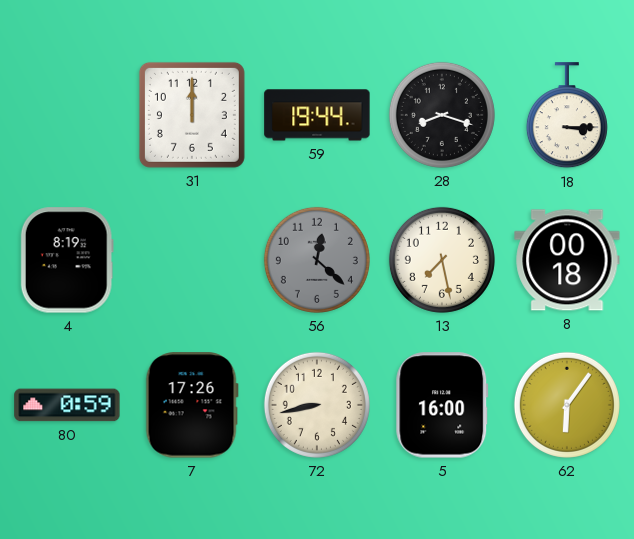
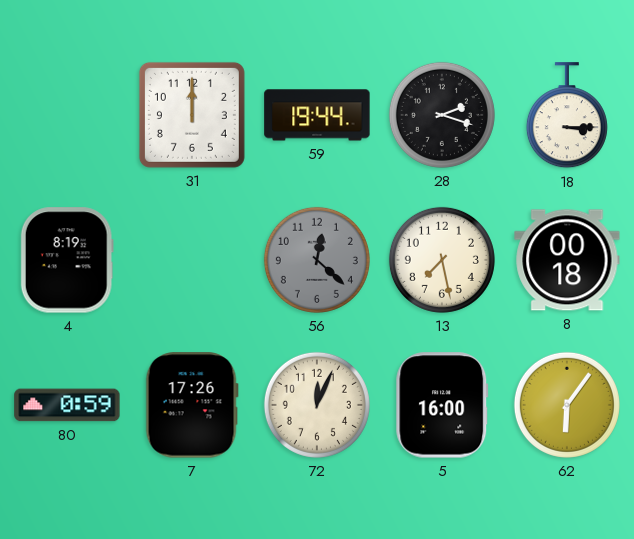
28: 8:18 -> 2:18 (442, 115)
72: 8:43 -> 12:04 (317, 405)
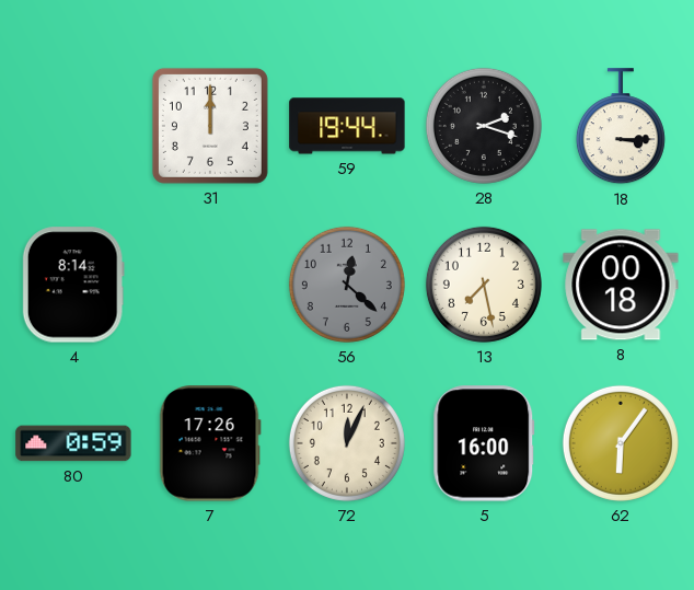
4: 8:19 -> 8:14 (73, 285)
